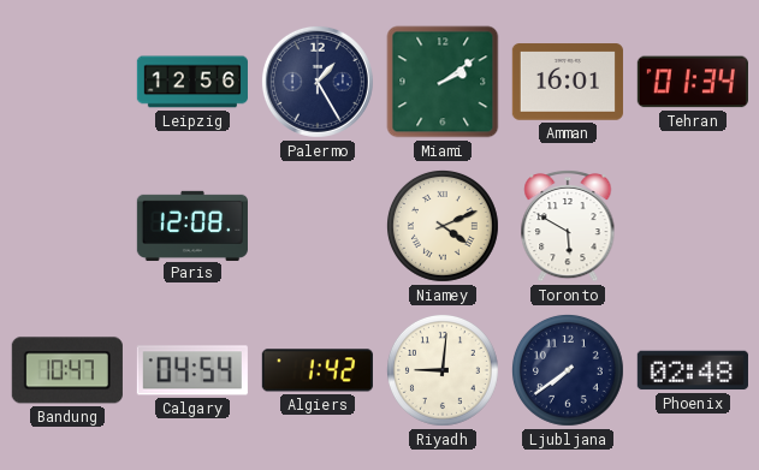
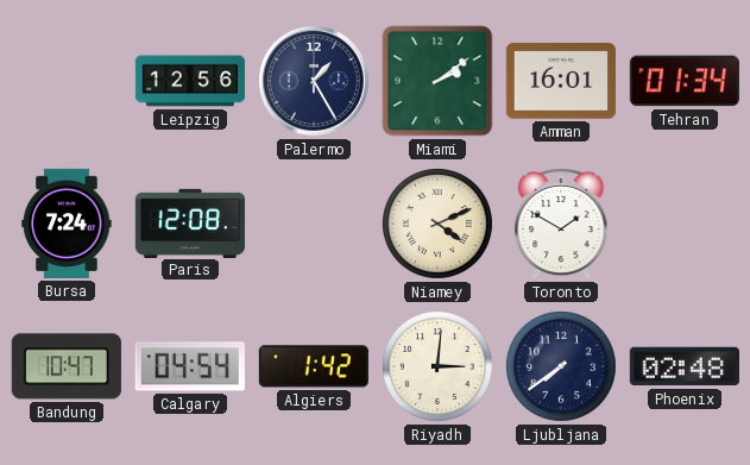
Bursa: none -> 7:24 (67, 224)
Toronto: 5:50 -> 1:50 (561, 224)
Riyadh: 9:01 -> 3:01 (437, 366)
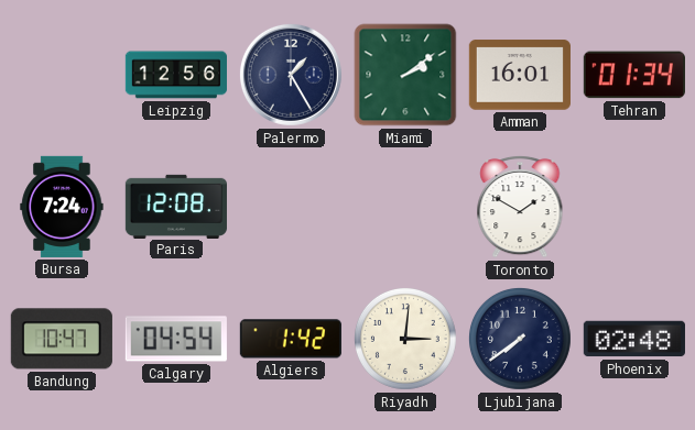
Niamey: 4:11 -> none (437, 224)
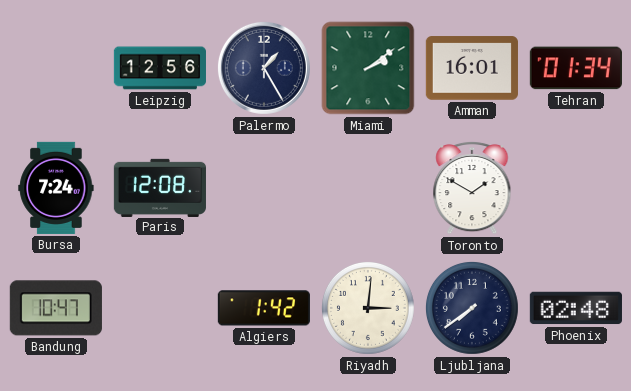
Calgary: 04:54 -> none (176, 339)
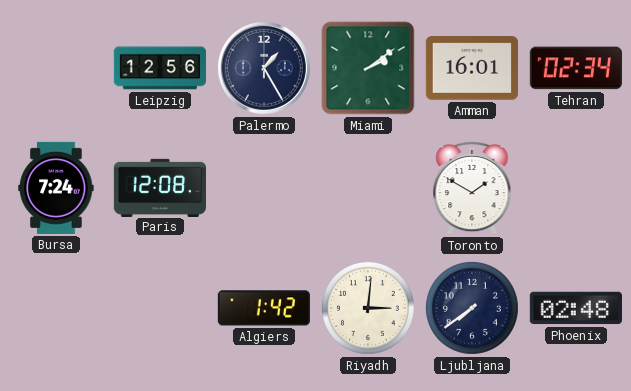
Tehran: 01:34 -> 02:34 (576, 68)
Bandung: 10:47 -> none (56, 308)
